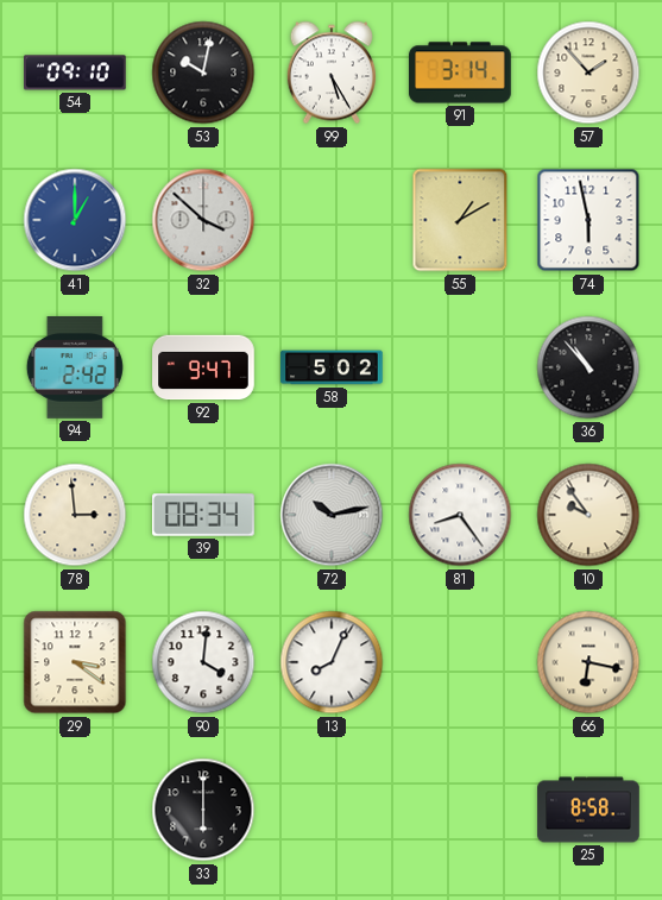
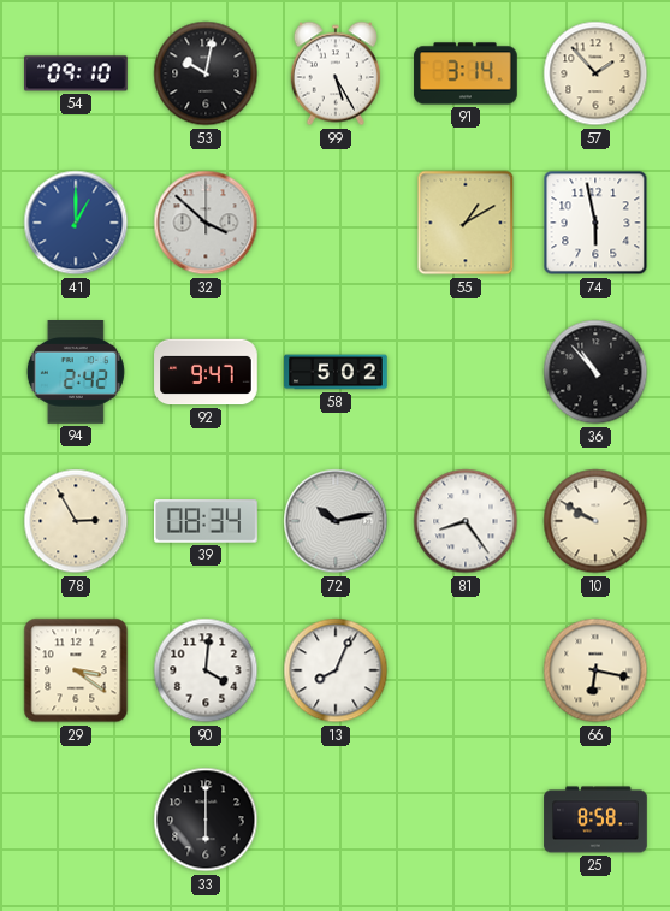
78: 2:59 -> 2:55 (76, 521)
10: 9:54 -> 9:50 (595, 521)
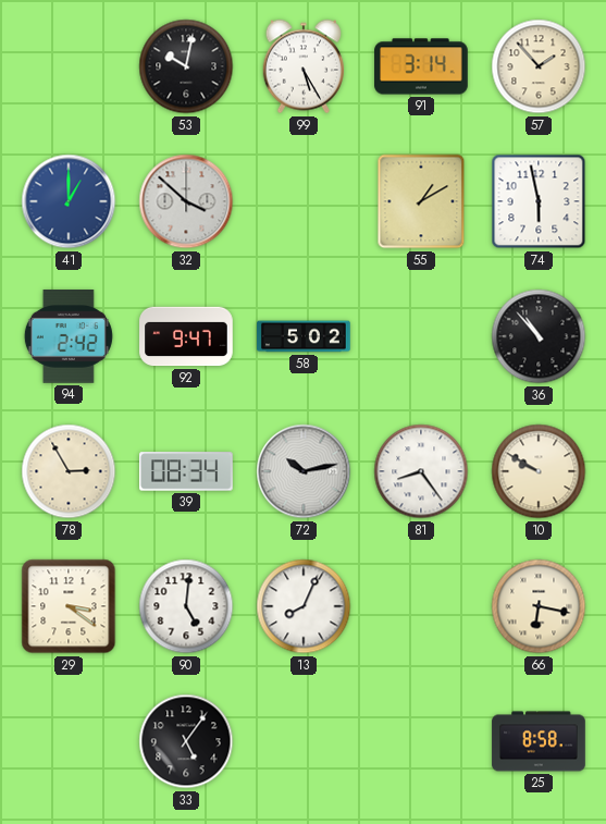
54: 09:10 -> none (77, 73)
90: 4:01 -> 5:01 (186, 606)
33: 6:00 -> 5:06 (186, 741)
